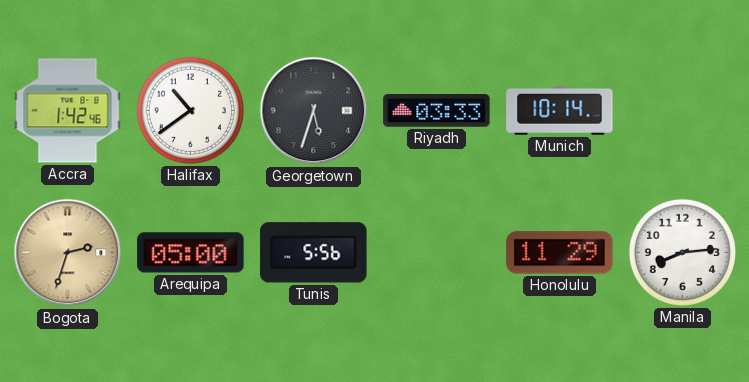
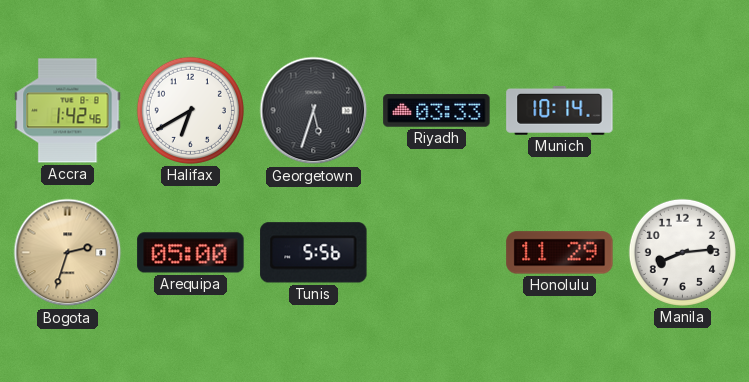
Halifax: 10:39 -> 6:40 (190, 110)
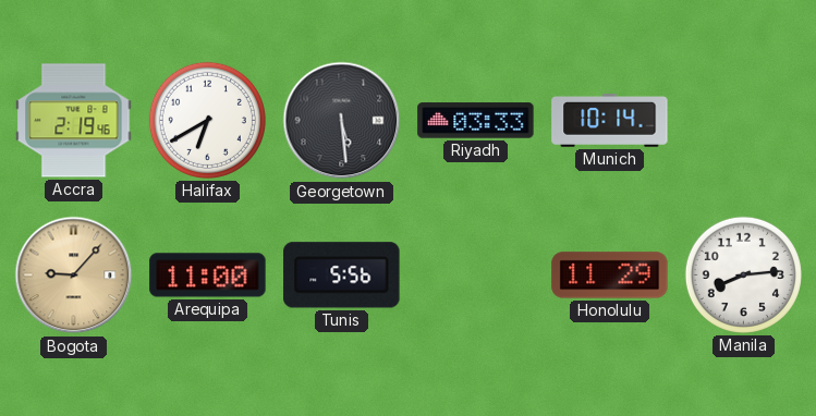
Accra: 1:42 -> 2:19 (74, 121)
Georgetown: 5:33 -> 5:29 (342, 121)
Bogota: 2:33 -> 9:07 (74, 276)
Arequipa: 05:00 -> 11:00 (208, 276)
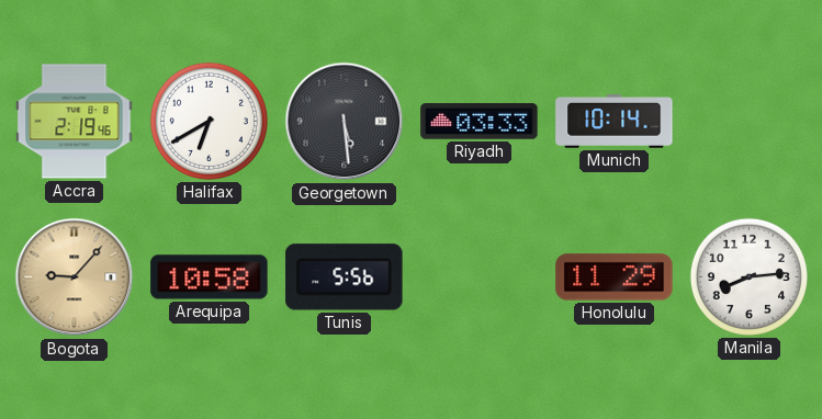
Arequipa: 11:00 -> 10:58 (210, 278)
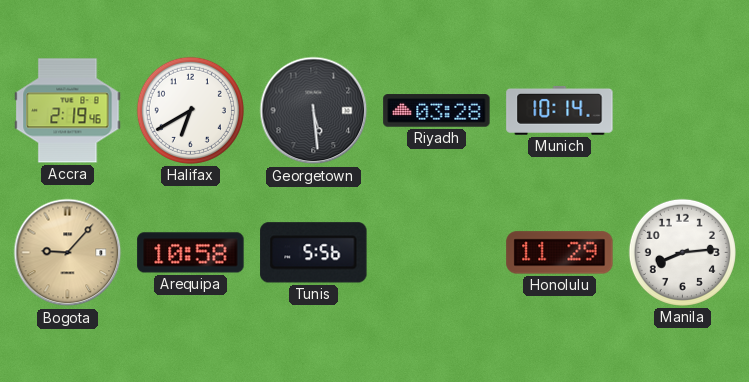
Riyadh: 03:33 -> 03:28 (437, 111)
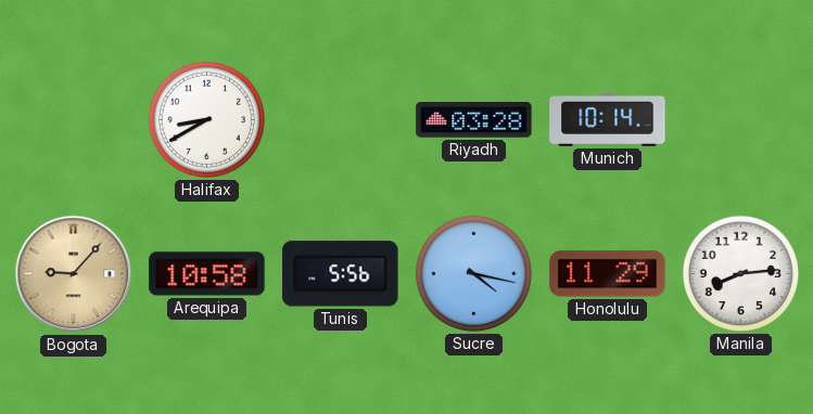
Accra: 2:19 -> none (68, 111)
Halifax: 6:40 -> 8:40 (206, 119)
Georgetown: 5:29 -> none (314, 111)
Sucre: none -> 4:17 (473, 273)
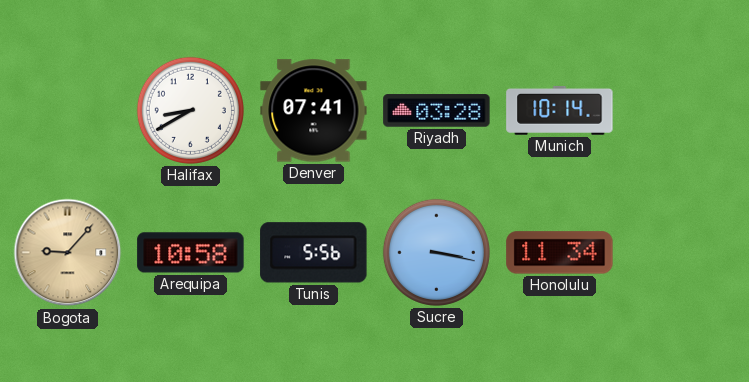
Denver: none -> 07:41 (314, 111)
Sucre: 4:17 -> 3:17 (436, 252)
Honolulu: 11:29 -> 11:34 (560, 253)
Manila: 8:14 -> none (740, 273)
